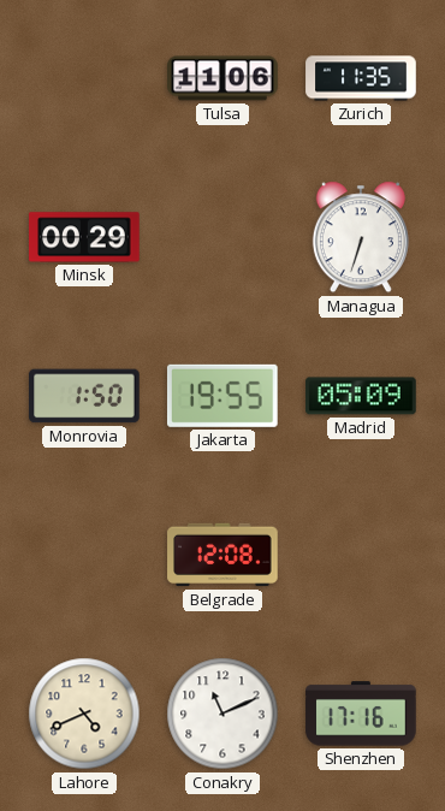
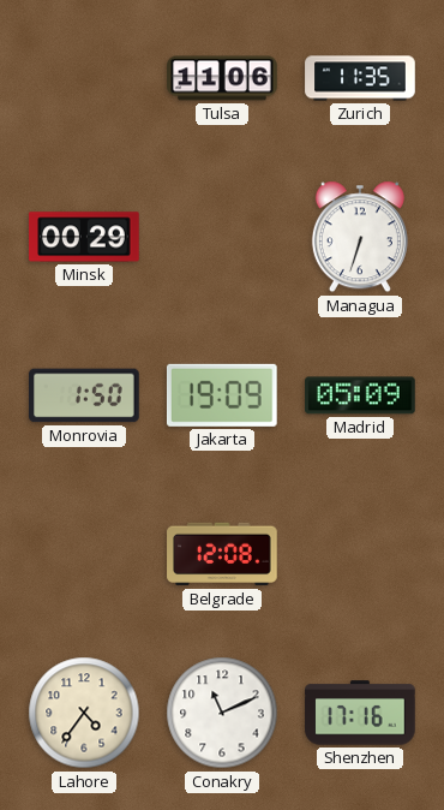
Jakarta: 19:55 -> 19:09 (222, 395)
Lahore: 4:41 -> 4:36 (84, 713)
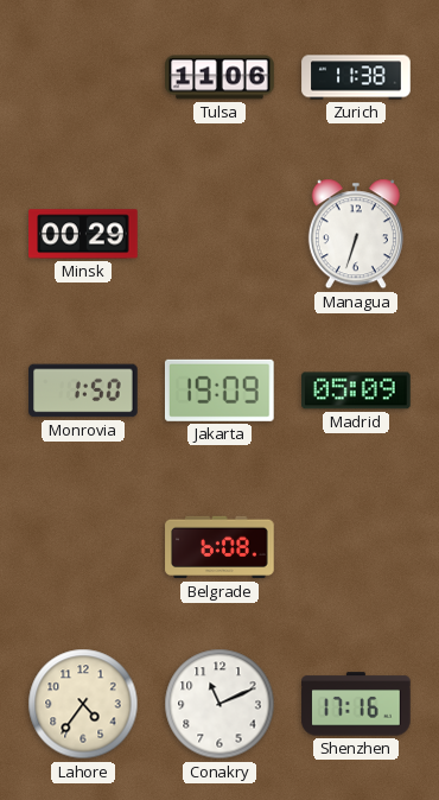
Zurich: 11:35 -> 11:38 (356, 77)
Belgrade: 12:08 -> 6:08 (220, 547)
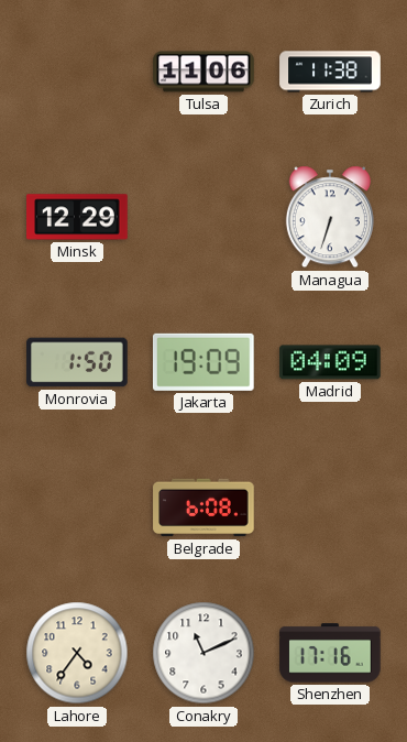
Minsk: 00:29 -> 12:29 (77, 217)
Madrid: 05:09 -> 04:09 (330, 362)
